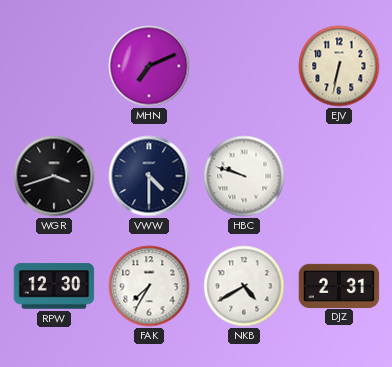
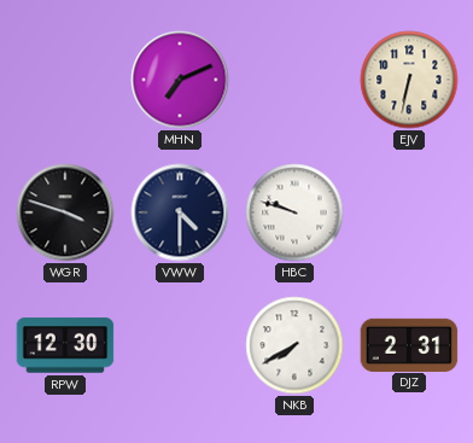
WGR: 3:42 -> 3:48 (65, 212)
FAK: 7:35 -> none (149, 286)
NKB: 4:40 -> 7:40 (294, 345)
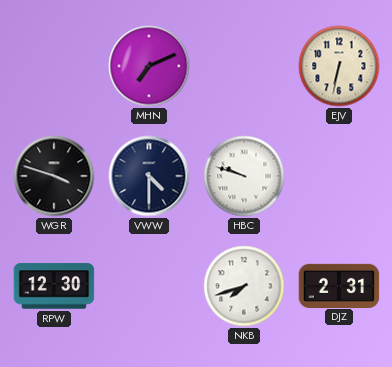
NKB: 7:40 -> 7:42 (244, 286)
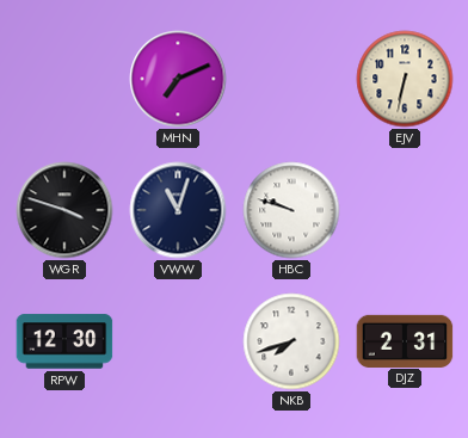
VWW: 4:30 -> 11:03 (178, 210)
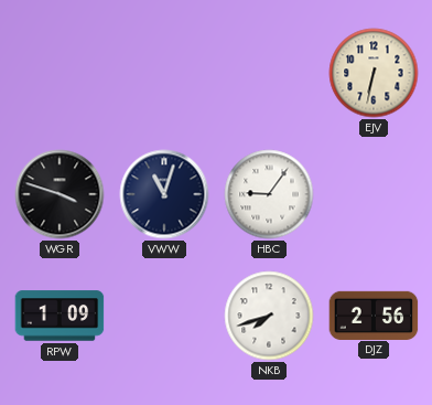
MHN: 7:11 -> none (178, 79)
HBC: 9:48 -> 9:06 (269, 194)
RPW: 12:30 -> 1:09 (60, 316)
DJZ: 2:31 -> 2:56 (374, 315)
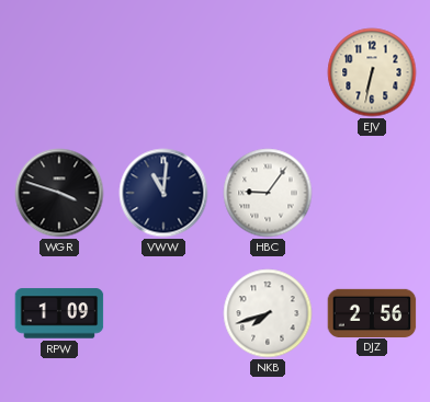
VWW: 11:03 -> 11:01 (163, 193)
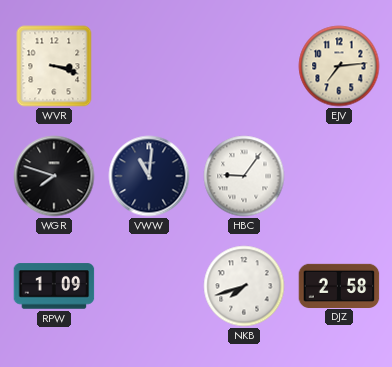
WVR: none -> 3:18 (54, 66)
EJV: 6:32 -> 7:14 (339, 66)
WGR: 3:48 -> 7:48 (54, 176)
DJZ: 2:56 -> 2:58 (339, 285)
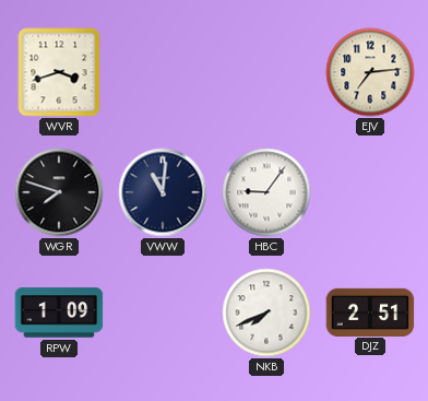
WVR: 3:18 -> 3:42 (59, 72)
NKB: 7:42 -> 7:41 (266, 312)
DJZ: 2:58 -> 2:51 (370, 311)
